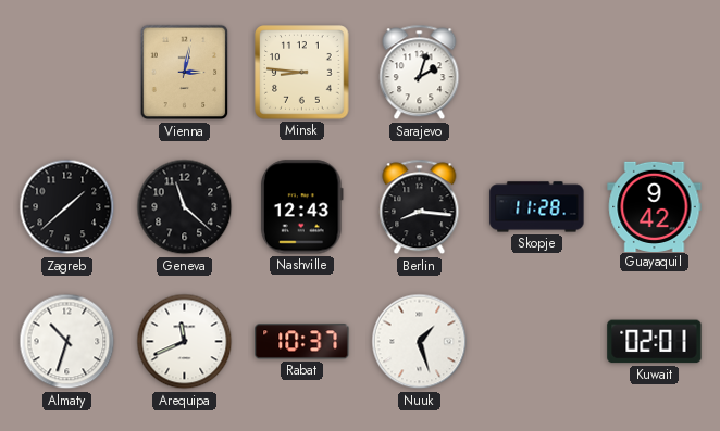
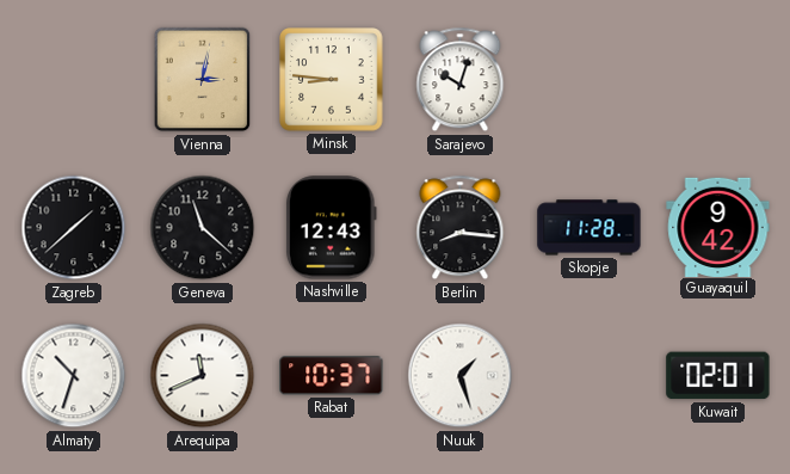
Sarajevo: 2:03 -> 10:03 (461, 80)
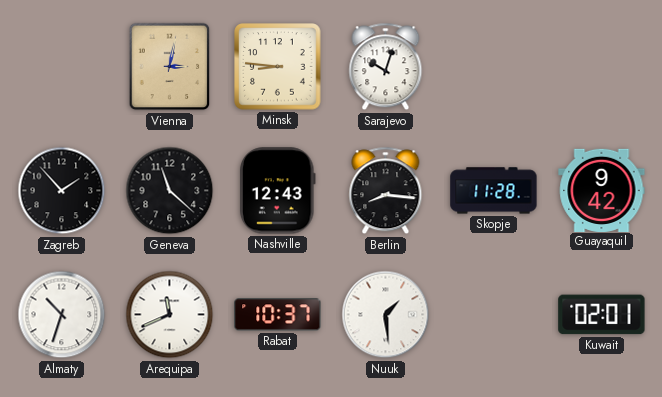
Zagreb: 1:38 -> 1:53 (62, 191)
Nuuk: 1:27 -> 1:29 (386, 315)
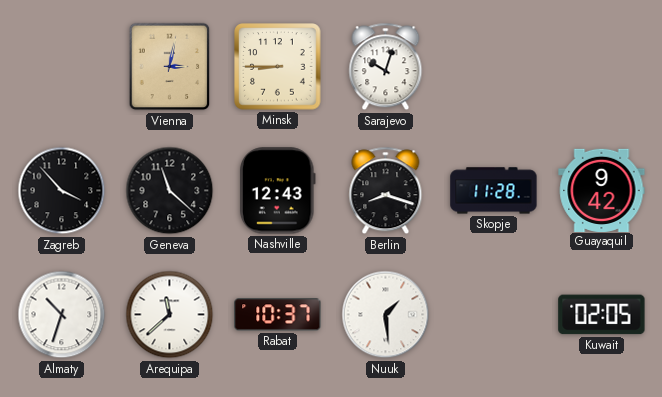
Minsk: 8:46 -> 8:45 (278, 67)
Zagreb: 1:53 -> 3:53 (62, 191)
Berlin: 8:16 -> 8:18 (386, 191)
Arequipa: 11:41 -> 11:38 (170, 315)
Kuwait: 02:01 -> 02:05 (602, 315)
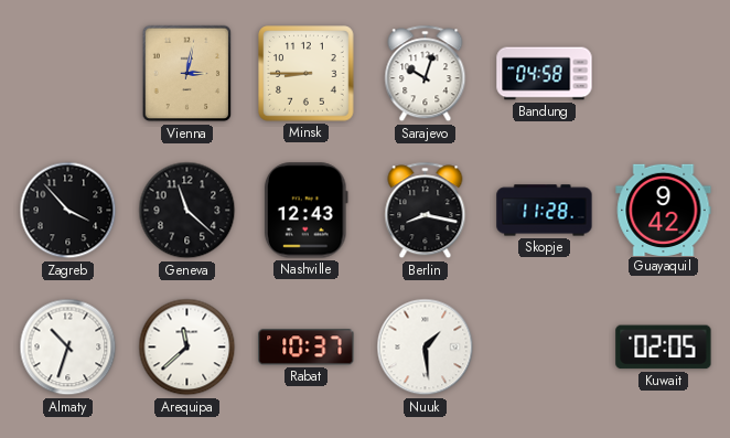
Bandung: none -> 04:58 (545, 74)
Berlin: 8:18 -> 8:17 (426, 211)
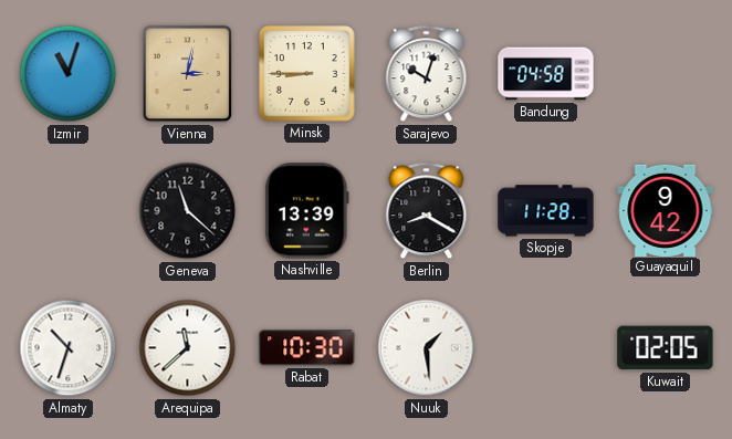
Izmir: none -> 11:03 (69, 74)
Zagreb: 3:53 -> none (68, 211)
Nashville: 12:43 -> 13:39 (306, 211)
Berlin: 8:17 -> 8:20 (427, 211)
Rabat: 10:37 -> 10:30 (307, 348)
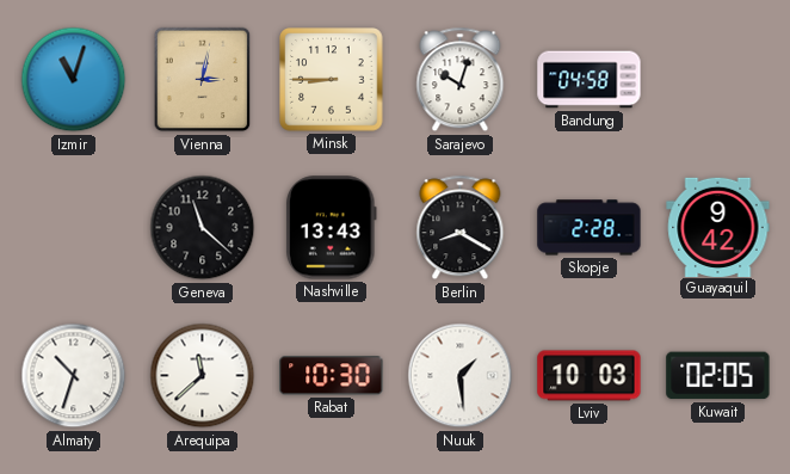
Nashville: 13:39 -> 13:43 (331, 228)
Skopje: 11:28 -> 2:28 (590, 228)
Lviv: none -> 10:03 (590, 376)
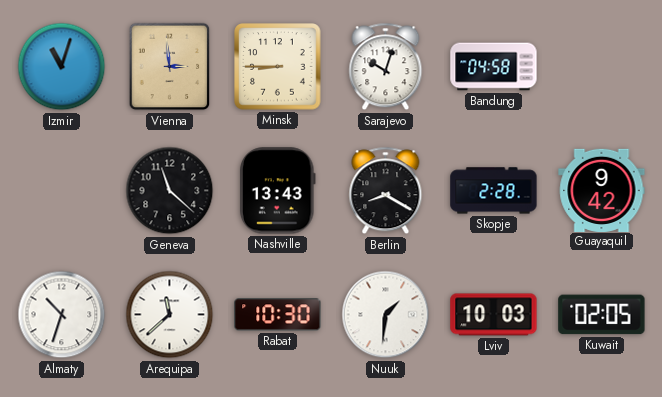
Vienna: 3:02 -> 2:59 (170, 67)
Nuuk: 1:29 -> 1:31 (386, 315)
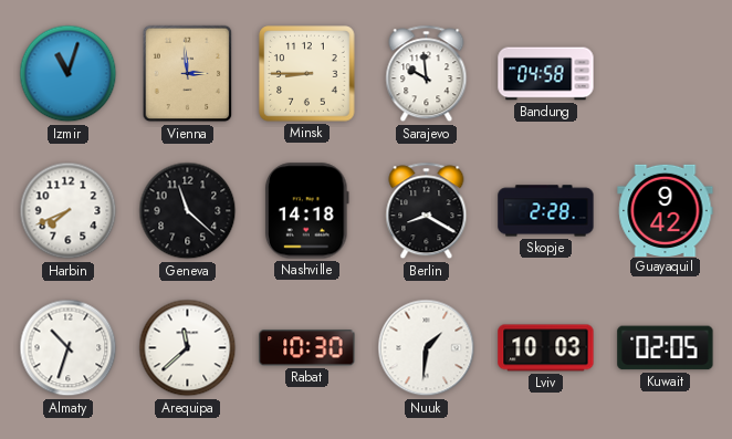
Sarajevo: 10:03 -> 9:59 (427, 74)
Harbin: none -> 7:41 (69, 211)
Nashville: 13:43 -> 14:18 (306, 211)
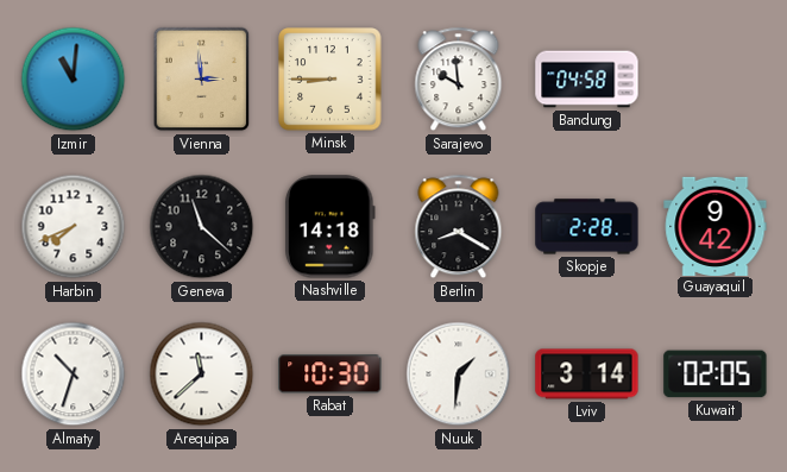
Izmir: 11:03 -> 11:01 (74, 80)
Lviv: 10:03 -> 3:14 (587, 375)
